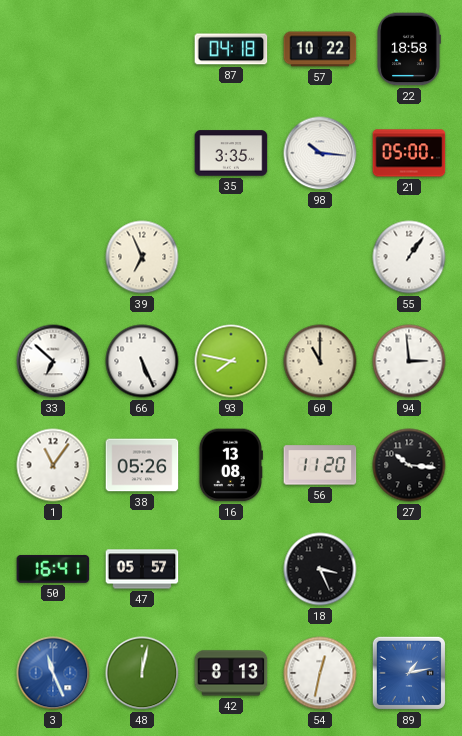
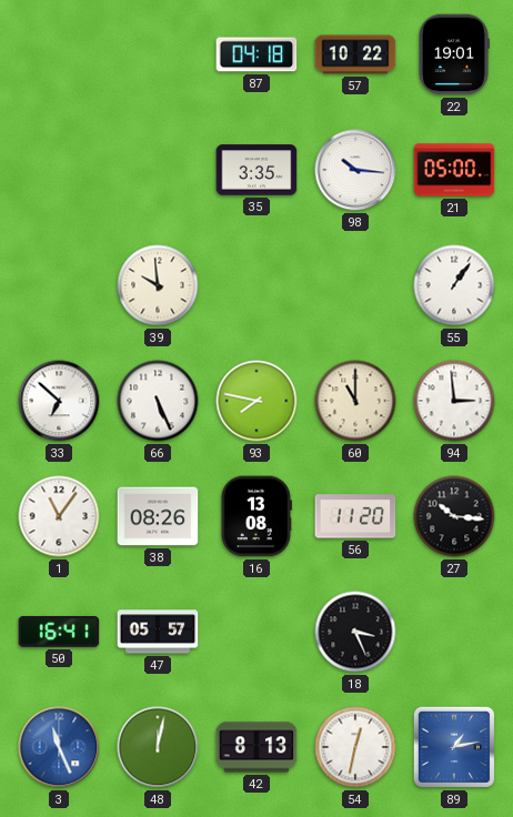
22: 18:58 -> 19:01 (454, 54)
39: 6:56 -> 9:59 (158, 285)
38: 05:26 -> 08:26 (158, 516)
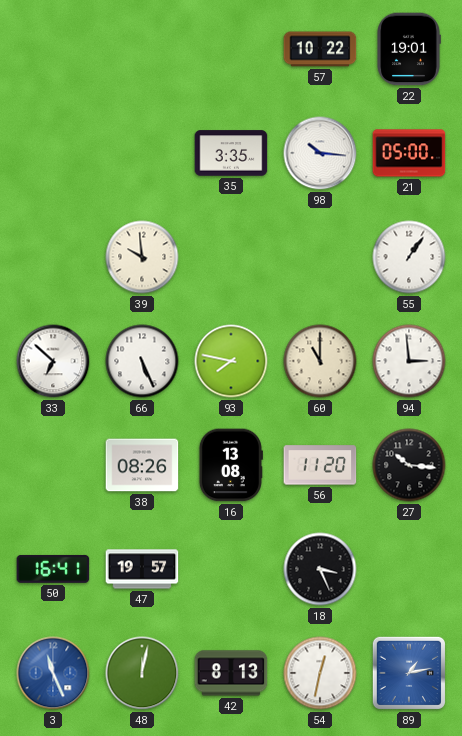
87: 04:18 -> none (256, 54)
1: 11:06 -> none (59, 516)
47: 05:57 -> 19:57 (142, 569)
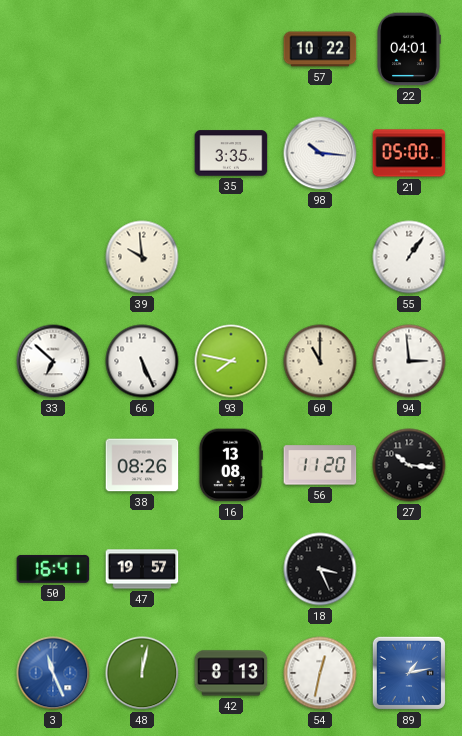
22: 19:01 -> 04:01 (409, 49)
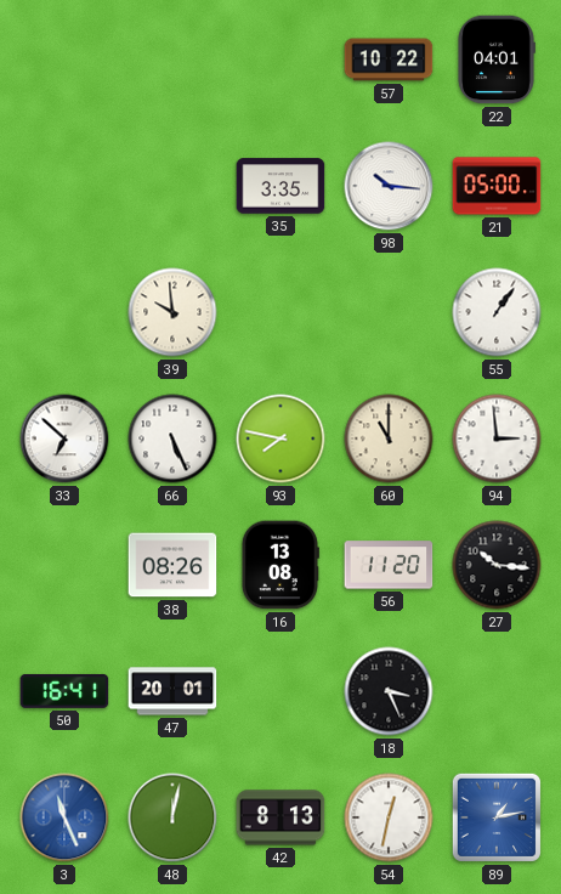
47: 19:57 -> 20:01 (172, 691)
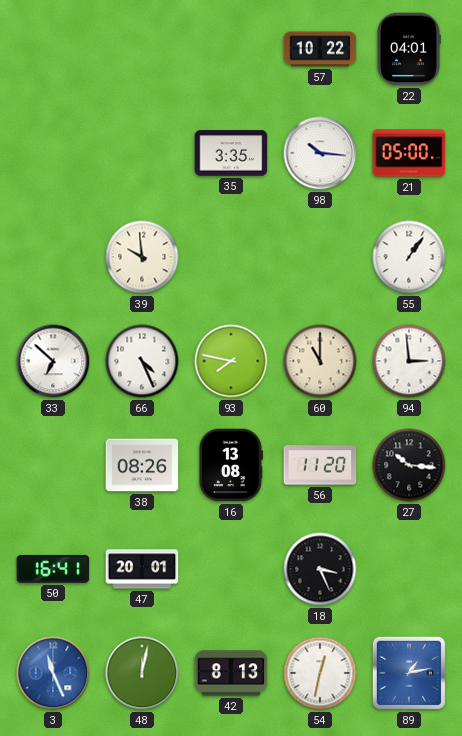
66: 5:26 -> 4:26 (142, 361)
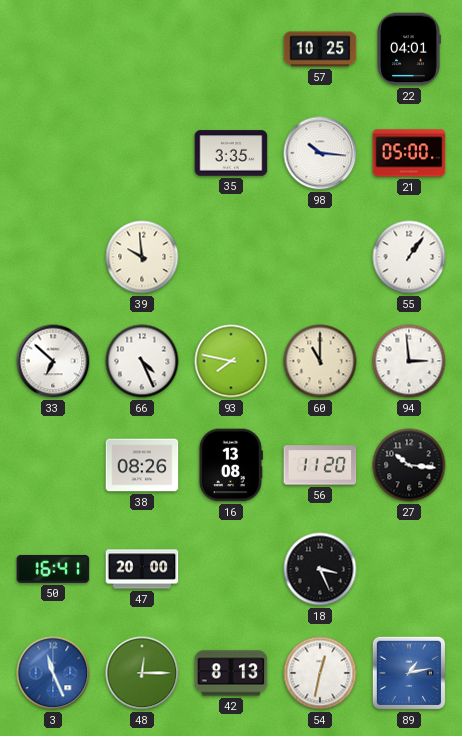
57: 10:22 -> 10:25 (320, 49)
47: 20:01 -> 20:00 (142, 569)
48: 12:02 -> 12:15 (142, 673)
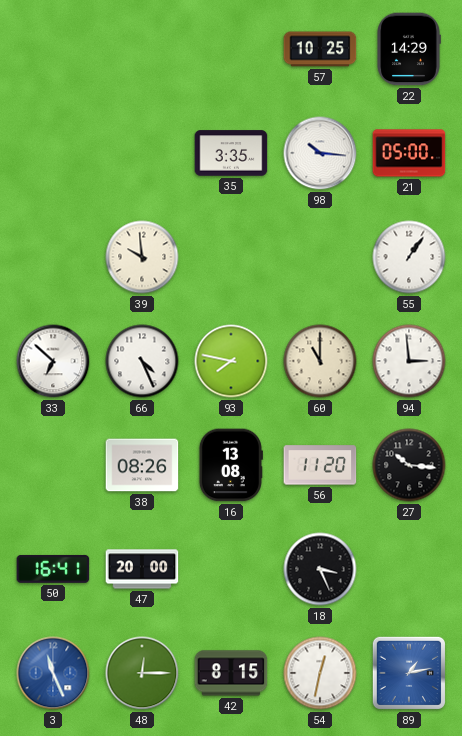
22: 04:01 -> 14:29 (409, 49)
42: 8:13 -> 8:15 (231, 673)
